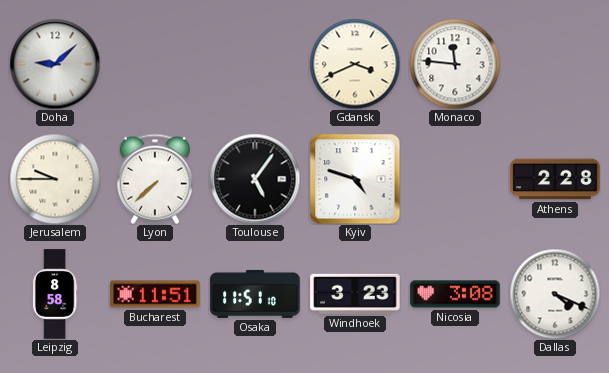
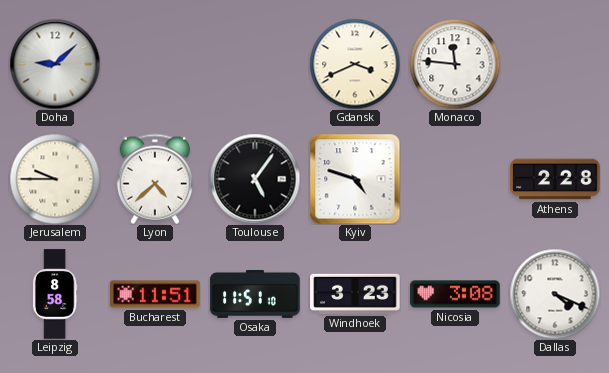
Lyon: 7:38 -> 4:38 (155, 179)
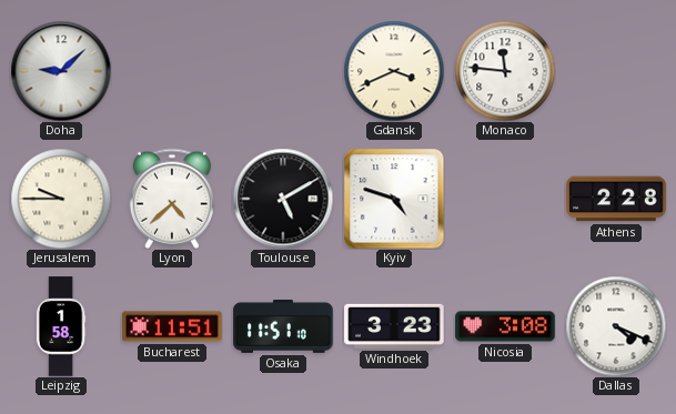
Toulouse: 5:06 -> 5:10 (283, 199)
Leipzig: 8:58 -> 1:58 (61, 326)
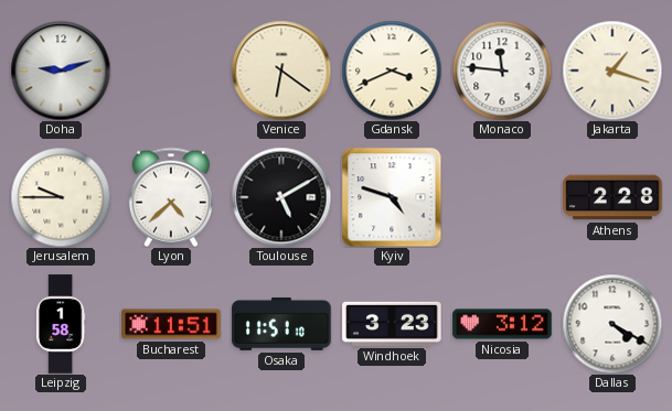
Doha: 9:08 -> 9:12 (61, 71)
Venice: none -> 6:21 (281, 71)
Jakarta: none -> 1:18 (612, 71)
Nicosia: 3:08 -> 3:12 (502, 324)
Dallas: 4:19 -> 4:20 (612, 324)
